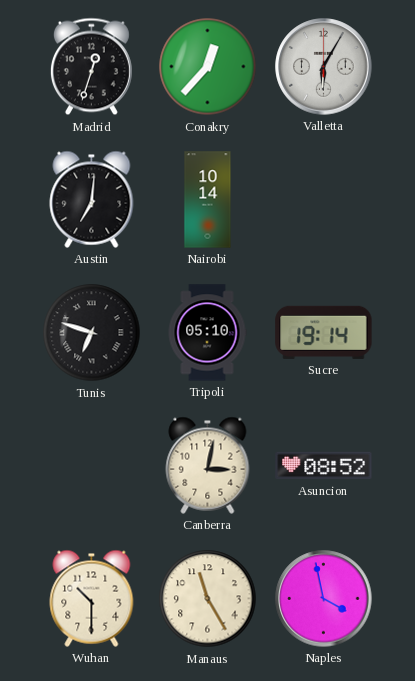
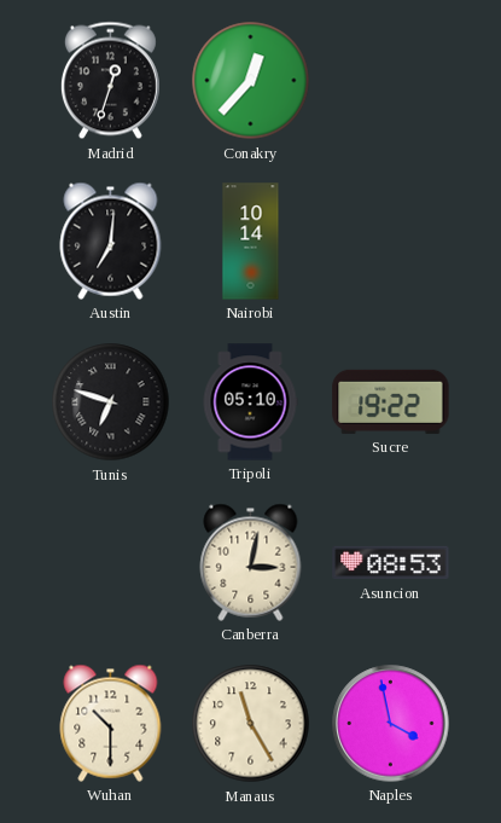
Valletta: 6:05 -> none (324, 67)
Sucre: 19:14 -> 19:22 (391, 401)
Asuncion: 08:52 -> 08:53 (391, 563)
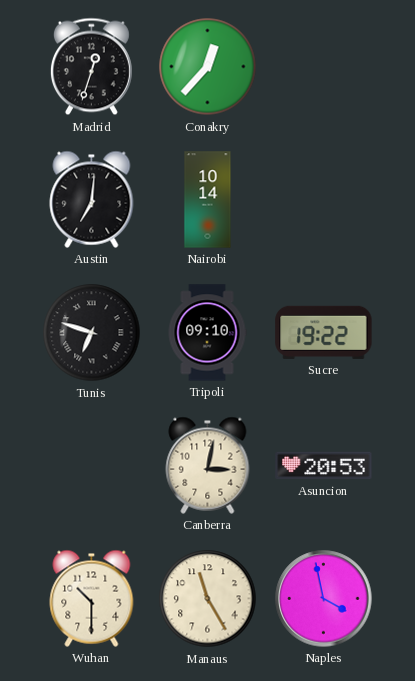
Tripoli: 05:10 -> 09:10 (207, 333)
Asuncion: 08:53 -> 20:53 (324, 466)
